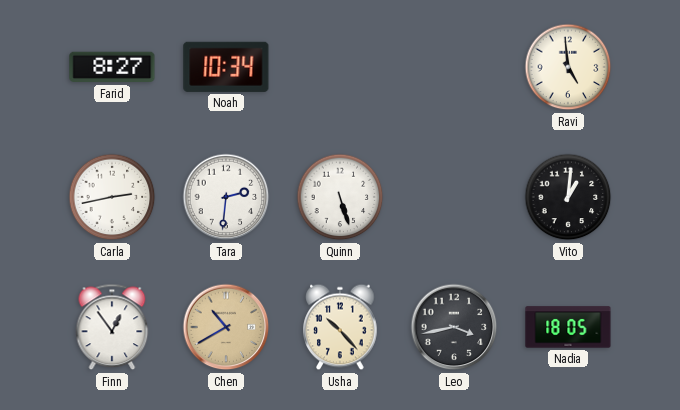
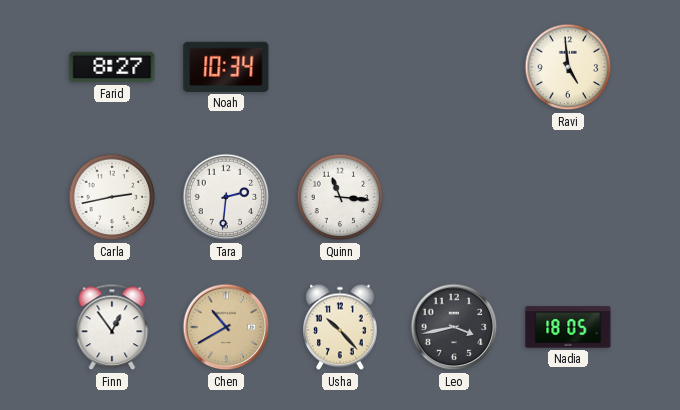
Quinn: 5:27 -> 11:16 (340, 197)
Vito: 1:01 -> none (568, 197)
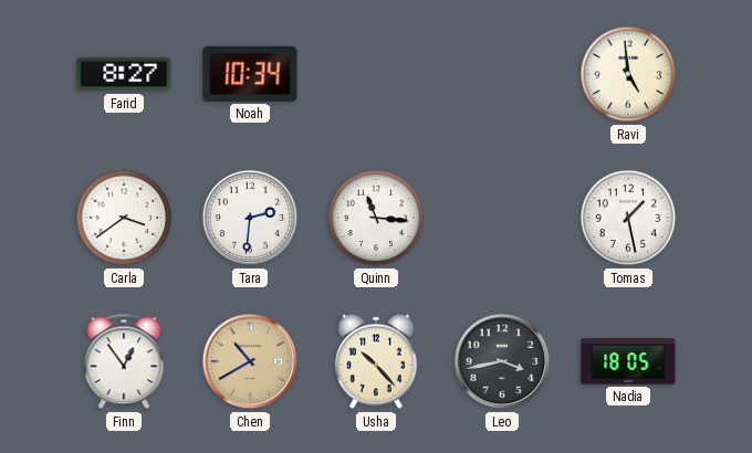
Carla: 2:43 -> 3:39 (124, 218)
Tomas: none -> 1:28 (628, 218)
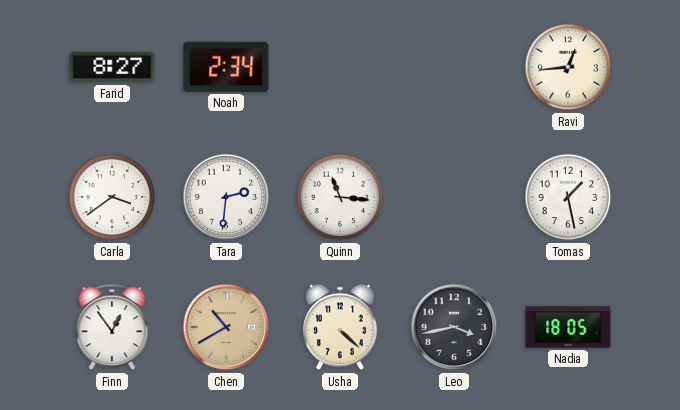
Noah: 10:34 -> 2:34 (226, 67)
Ravi: 4:59 -> 12:44 (568, 67)
Usha: 10:23 -> 4:22 (340, 327)
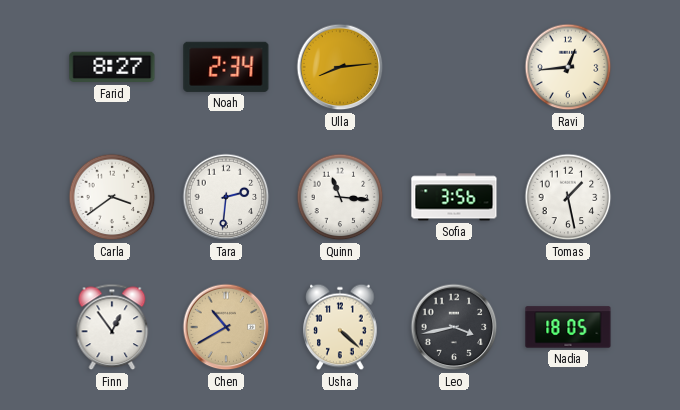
Ulla: none -> 8:14 (340, 67)
Sofia: none -> 3:56 (454, 197)
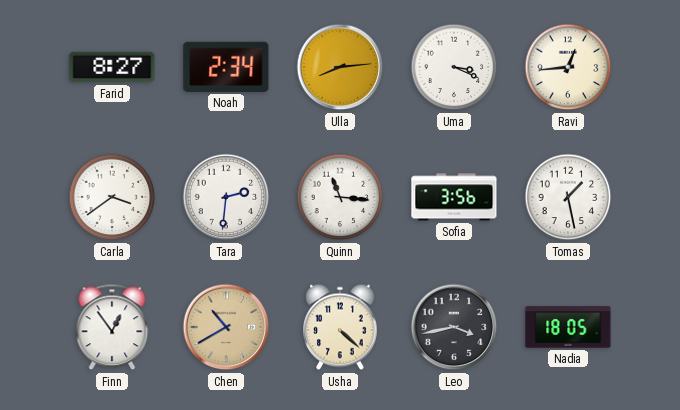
Uma: none -> 3:19 (454, 67)
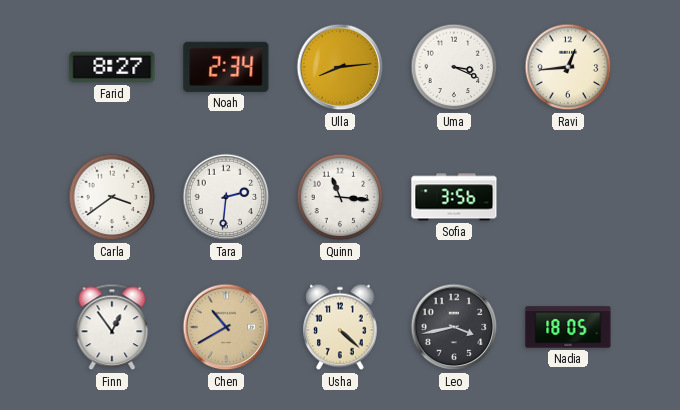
Tomas: 1:28 -> none (568, 197)
